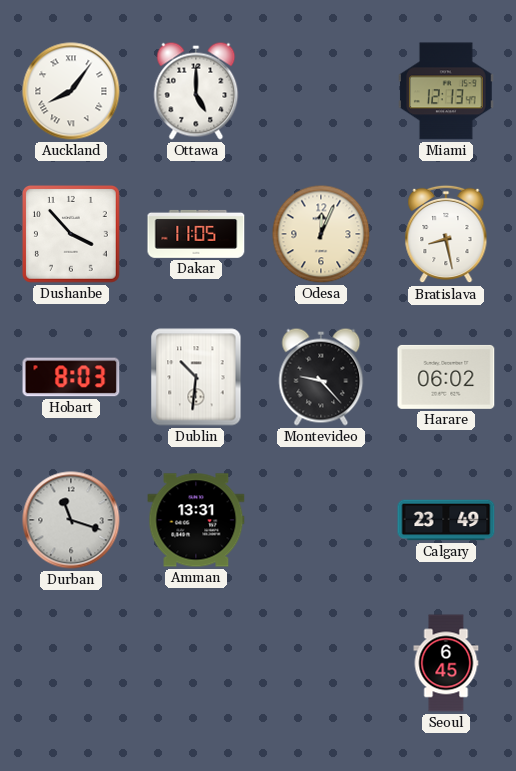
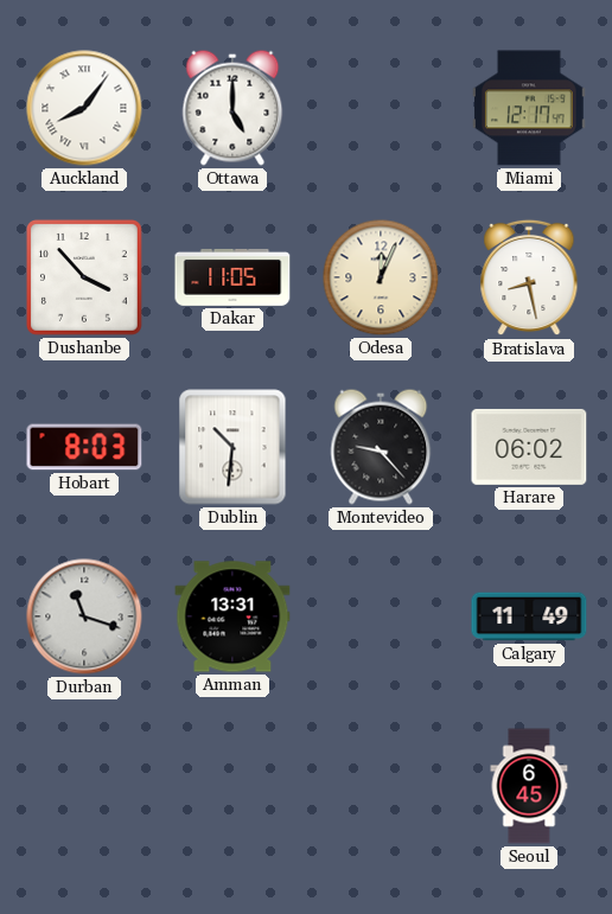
Miami: 12:13 -> 12:17 (530, 108)
Calgary: 23:49 -> 11:49 (529, 616)
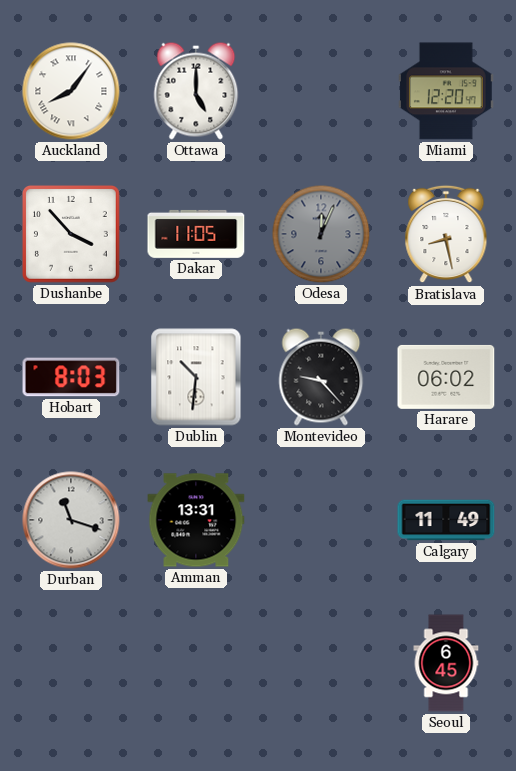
Miami: 12:17 -> 12:20 (447, 91)
Odesa dial: cream -> grey (321, 234)
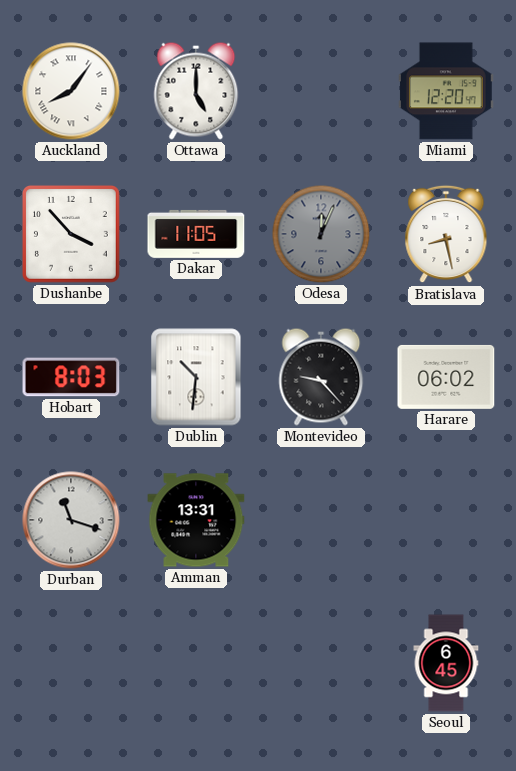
Calgary: 11:49 -> none (446, 520)
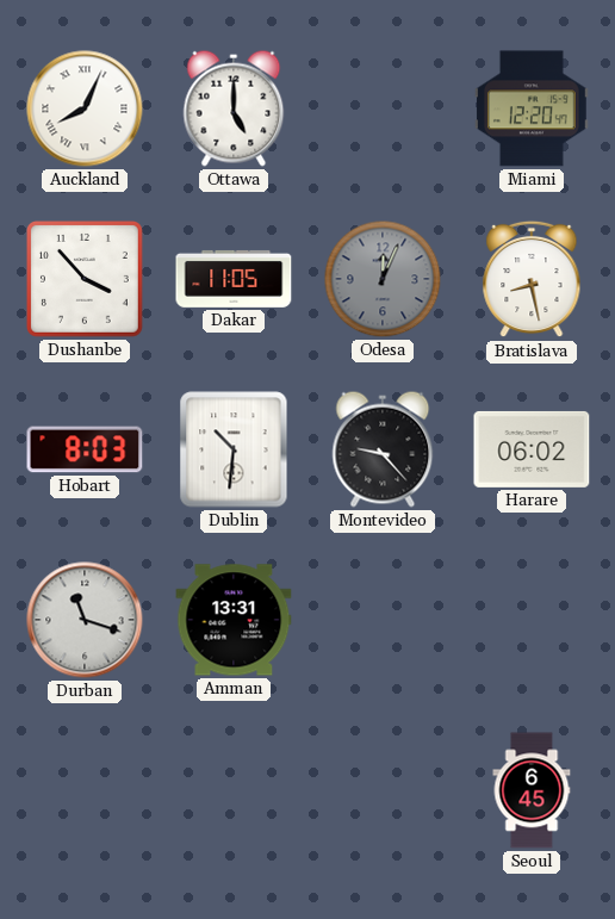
Auckland: 8:06 -> 8:04 (85, 108)
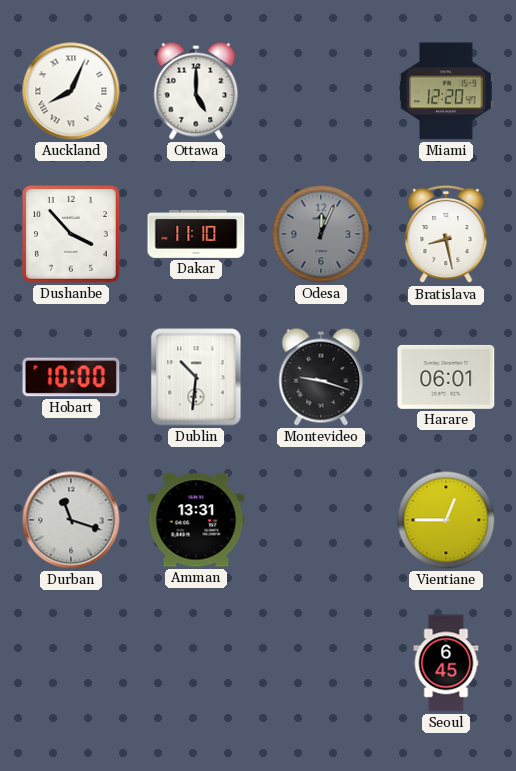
Dakar: 11:05 -> 11:10 (196, 234)
Hobart: 8:03 -> 10:00 (71, 377)
Montevideo: 9:23 -> 9:18 (321, 377)
Harare: 06:02 -> 06:01 (446, 377)
Vientiane: none -> 12:45 (446, 520)
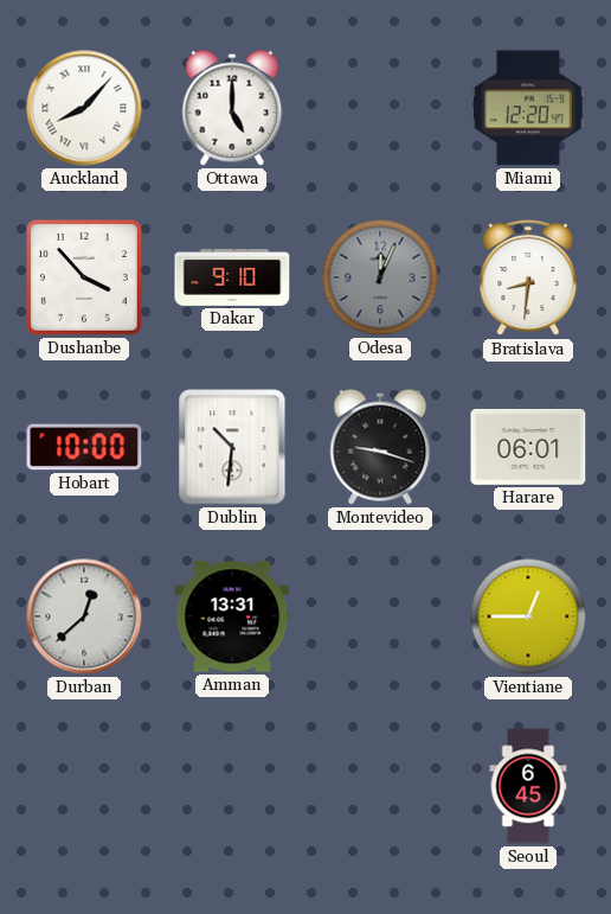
Auckland: 8:04 -> 8:07 (84, 108)
Dakar: 11:10 -> 9:10 (232, 277)
Bratislava: 8:28 -> 8:31 (528, 277)
Durban: 11:18 -> 12:38 (84, 616)
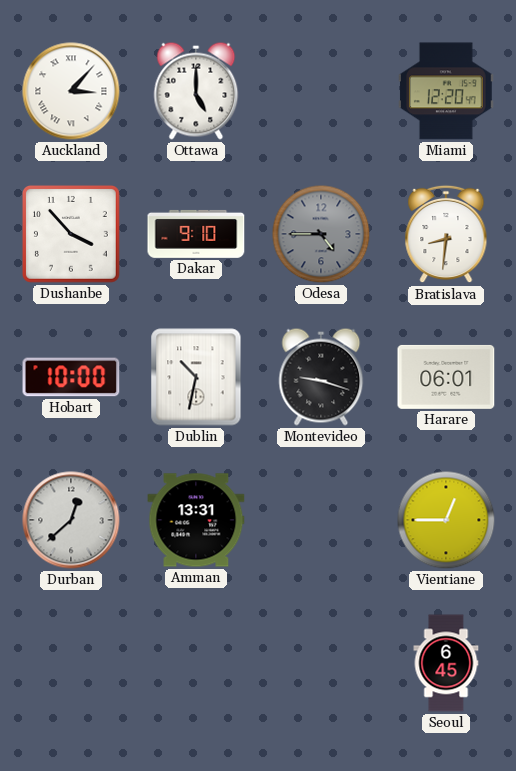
Auckland: 8:07 -> 3:07 (71, 91)
Odesa: 12:04 -> 4:45 (321, 234)
Dublin: 10:31 -> 10:32 (196, 377)
